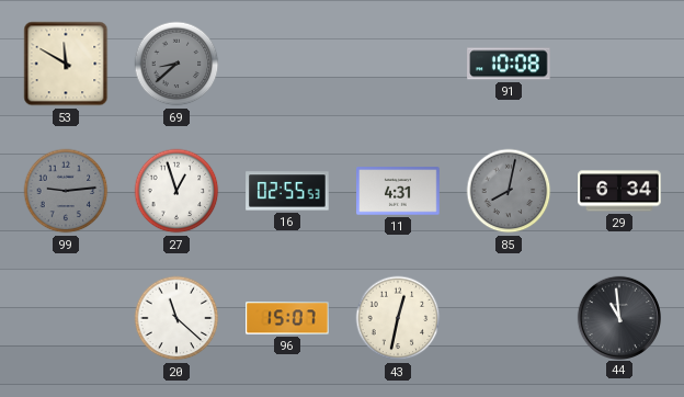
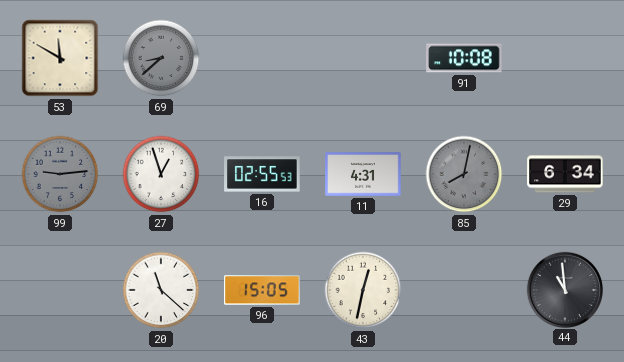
96: 15:07 -> 15:05 (262, 290)
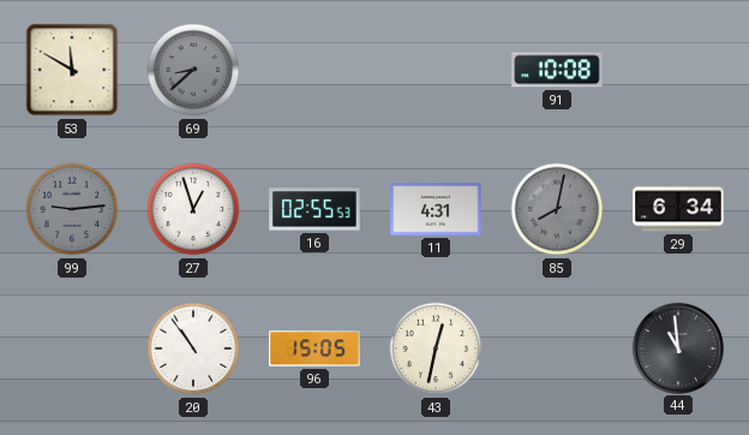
20: 11:22 -> 10:54 (193, 348)
